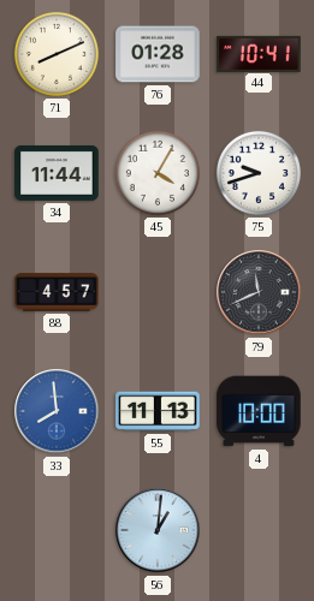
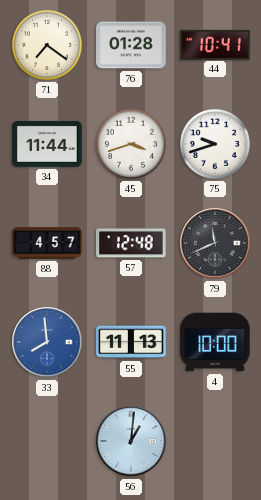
71: 8:11 -> 7:21 (47, 45)
45: 4:05 -> 3:42 (131, 144)
57: none -> 12:48 (131, 243)
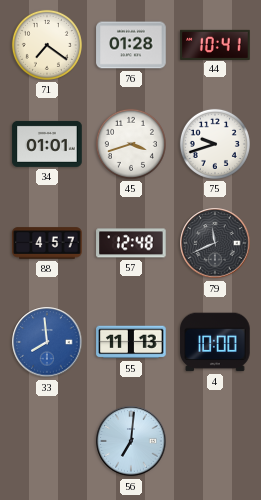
34: 11:44 -> 01:01 (47, 144)
56: 1:01 -> 7:01 (131, 441)
